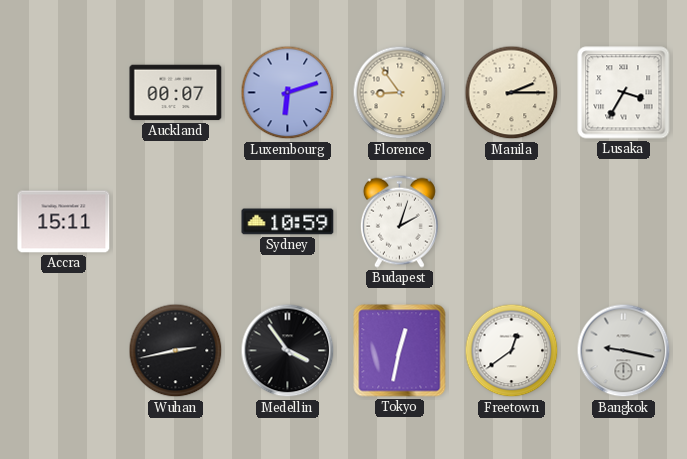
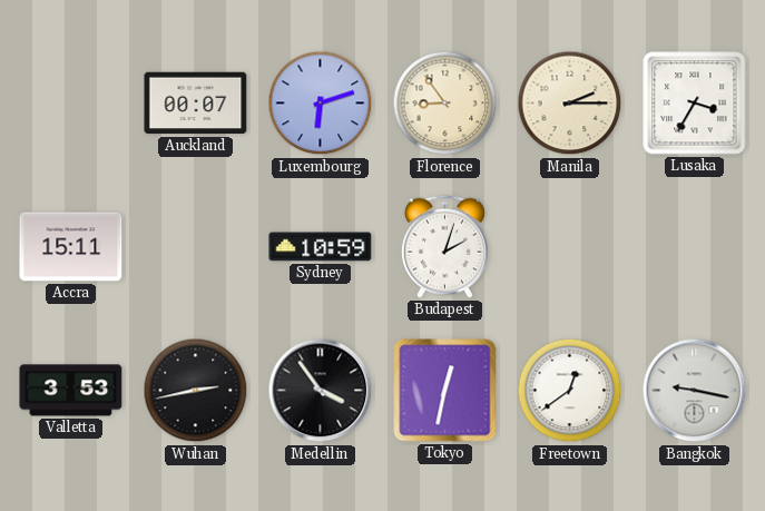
Valletta: none -> 3:53 (71, 391)
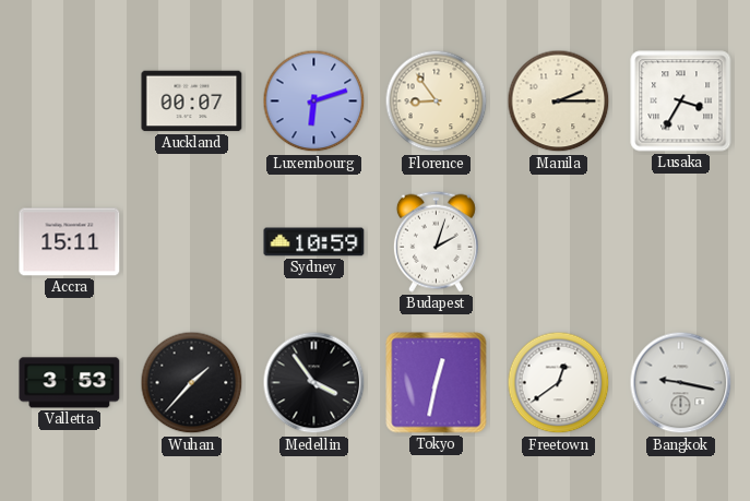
Wuhan: 2:43 -> 1:37 (192, 383)
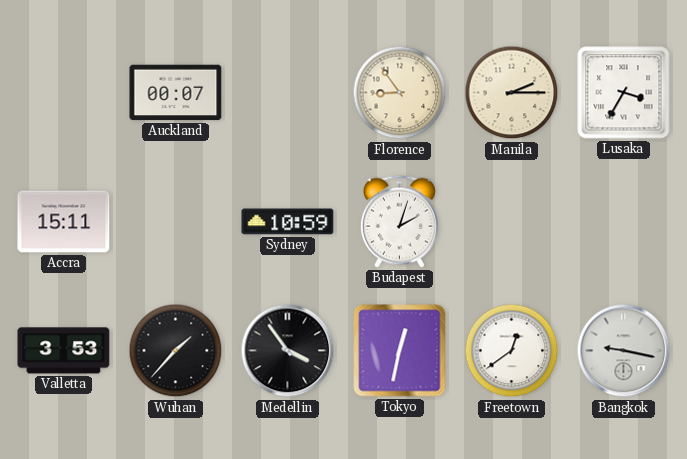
Luxembourg: 6:12 -> none (314, 102)
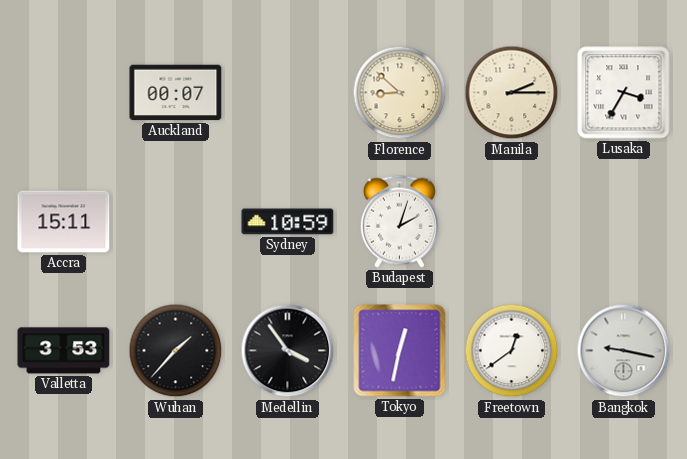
Florence: 8:54 -> 8:52 (400, 93)
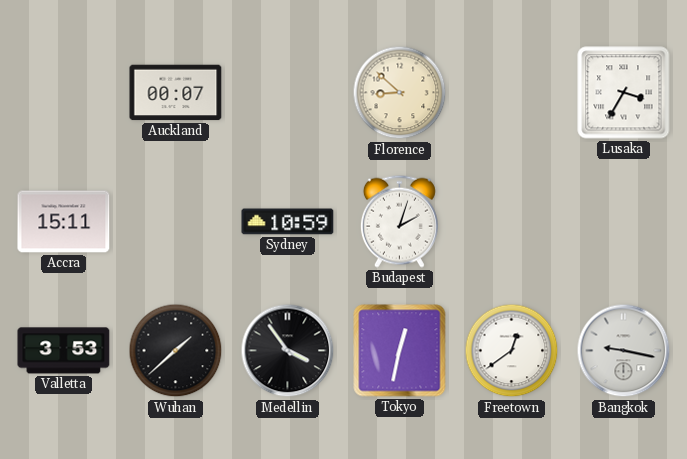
Manila: 2:15 -> none (512, 93)
Wuhan: 1:37 -> 1:38 (176, 351)
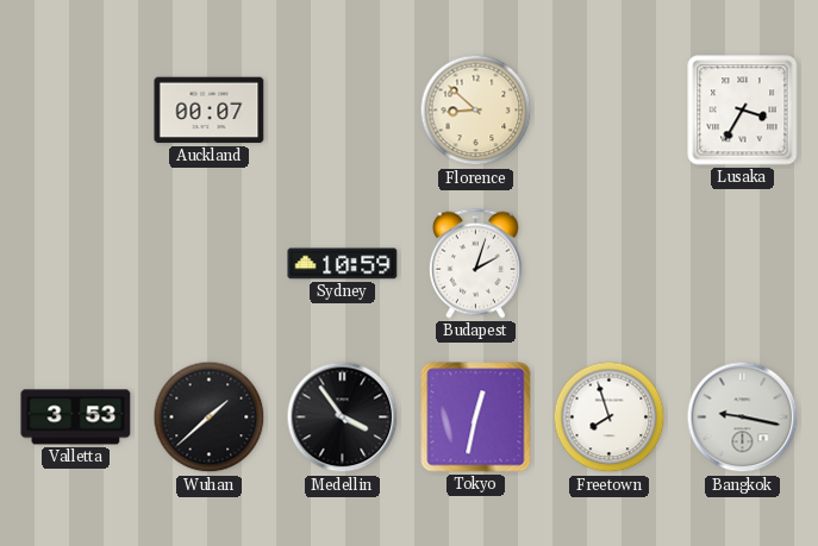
Accra: 15:11 -> none (64, 222)
Freetown: 12:39 -> 7:57 (610, 418)
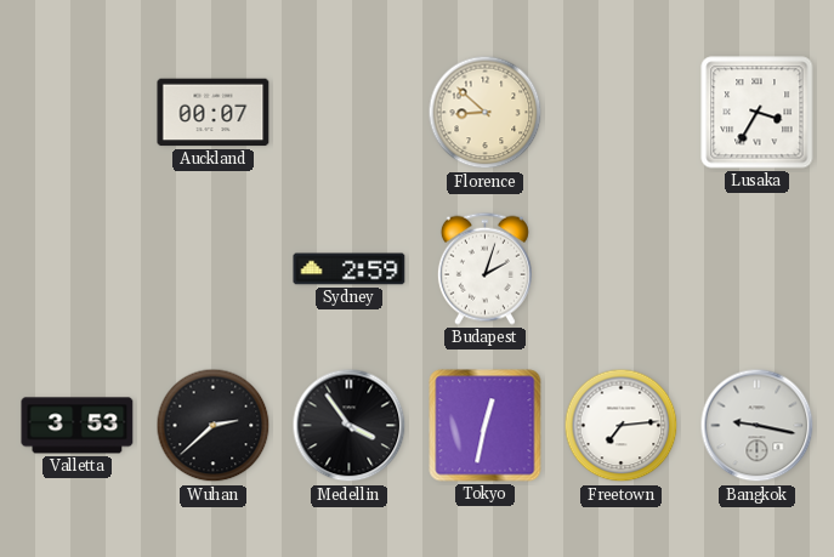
Sydney: 10:59 -> 2:59 (350, 269)
Wuhan: 1:38 -> 2:38 (214, 426)
Freetown: 7:57 -> 7:14 (622, 426)
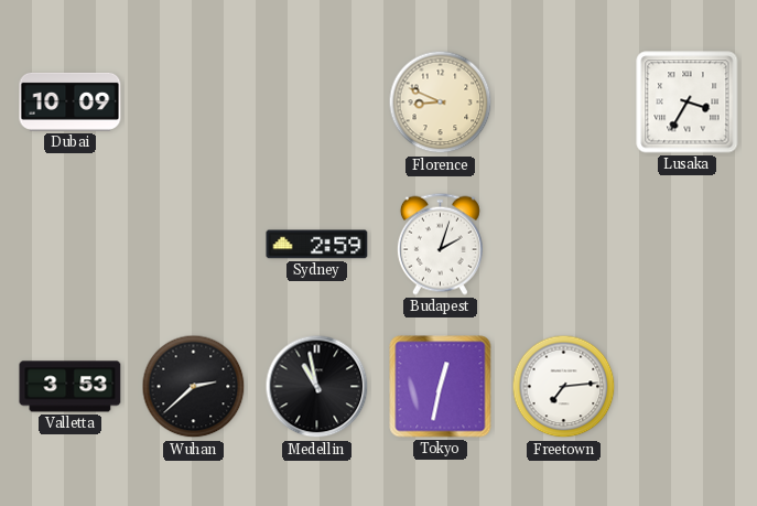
Dubai: none -> 10:09 (71, 101)
Auckland: 00:07 -> none (214, 113)
Florence: 8:52 -> 8:49 (441, 103)
Medellin: 3:54 -> 10:58 (317, 387)
Bangkok: 9:17 -> none (758, 426)
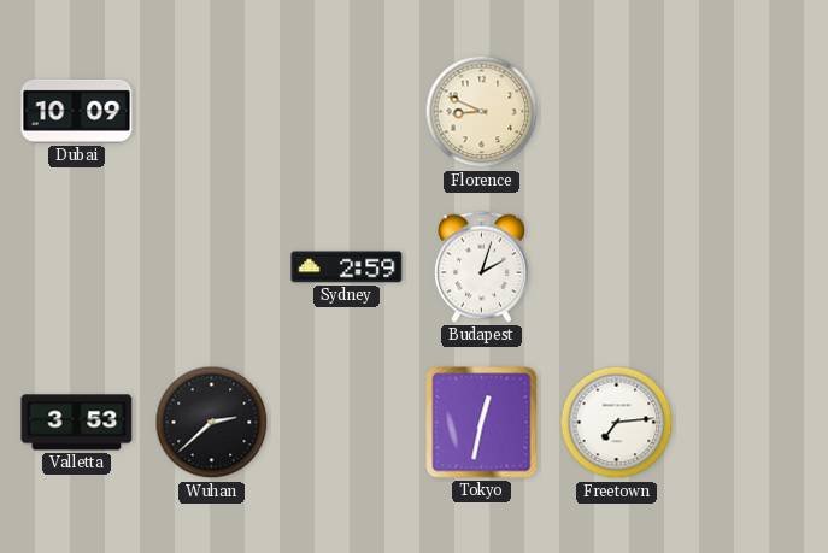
Lusaka: 3:35 -> none (688, 103)
Medellin: 10:58 -> none (317, 387)
